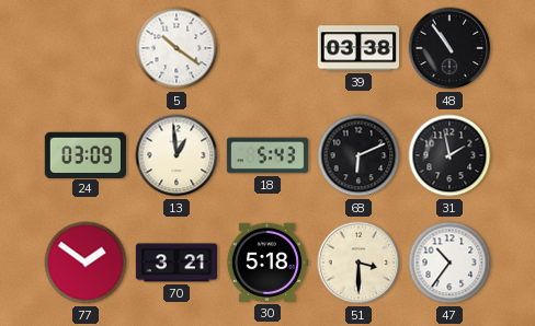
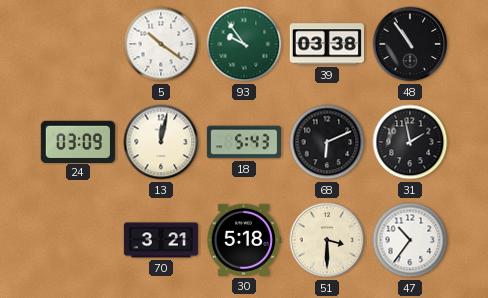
93: none -> 9:54 (244, 44)
13: 12:59 -> 12:02 (161, 142)
77: 1:51 -> none (86, 263)
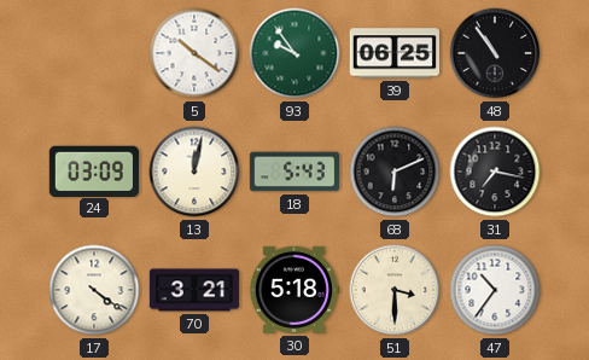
39: 03:38 -> 06:25 (393, 53)
31: 1:58 -> 7:17 (495, 172)
17: none -> 4:21 (94, 290)
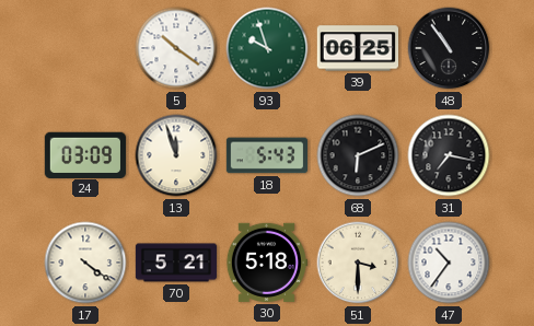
93: 9:54 -> 9:57 (267, 48)
13: 12:02 -> 11:57 (176, 155)
70: 3:21 -> 5:21 (176, 263)
